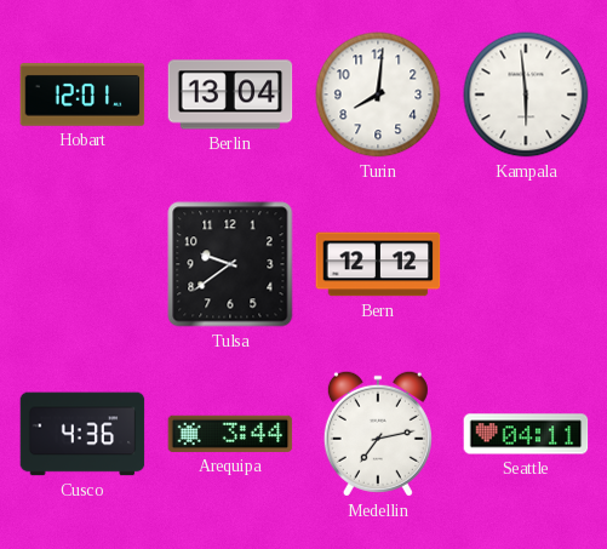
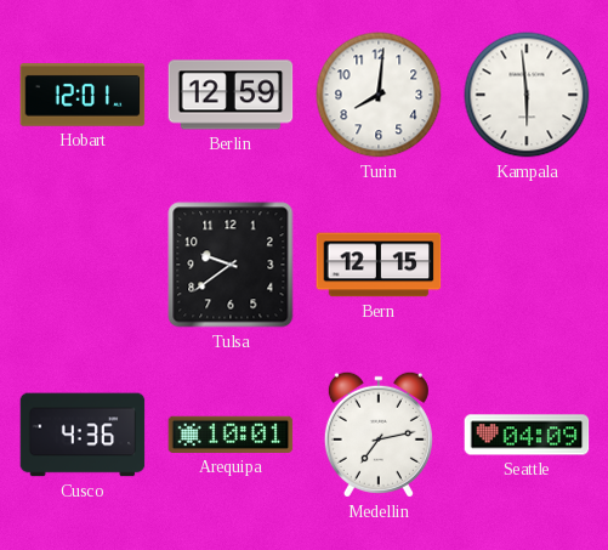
Berlin: 13:04 -> 12:59 (231, 95)
Bern: 12:12 -> 12:15 (379, 265)
Arequipa: 3:44 -> 10:01 (231, 435)
Seattle: 04:11 -> 04:09 (527, 435)
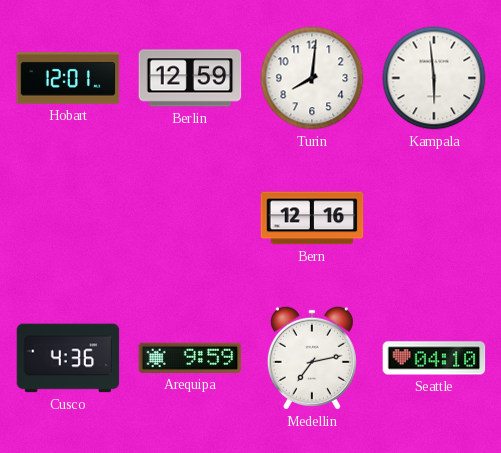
Tulsa: 9:39 -> none (231, 265)
Bern: 12:15 -> 12:16 (312, 218)
Arequipa: 10:01 -> 9:59 (190, 358)
Seattle: 04:09 -> 04:10 (434, 358)
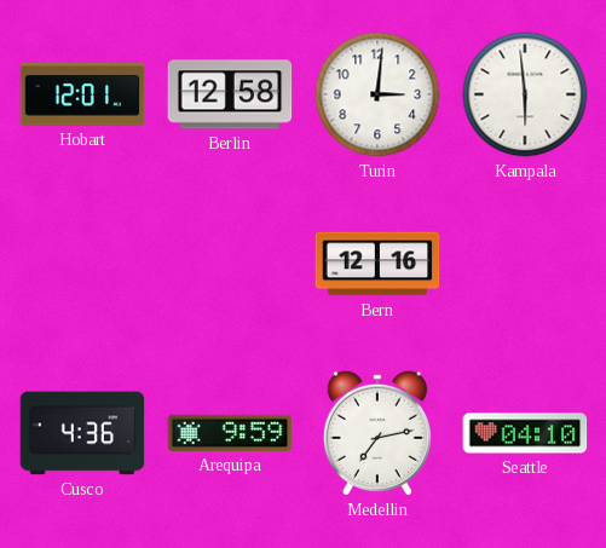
Berlin: 12:59 -> 12:58 (230, 94)
Turin: 8:01 -> 3:01 (377, 94)
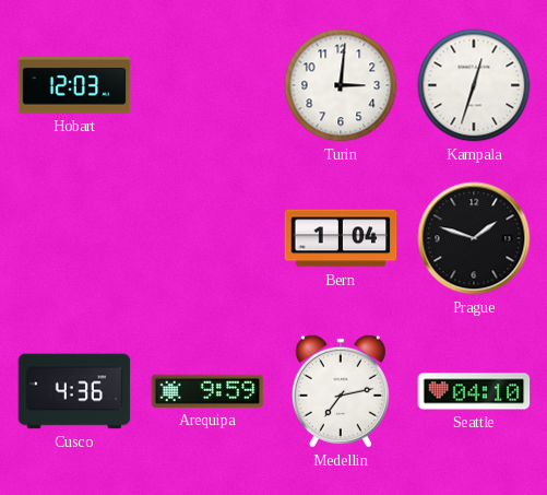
Hobart: 12:01 -> 12:03 (74, 85)
Berlin: 12:58 -> none (230, 94)
Kampala: 5:59 -> 12:33 (474, 85)
Bern: 12:16 -> 1:04 (341, 238)
Prague: none -> 1:48 (474, 238)
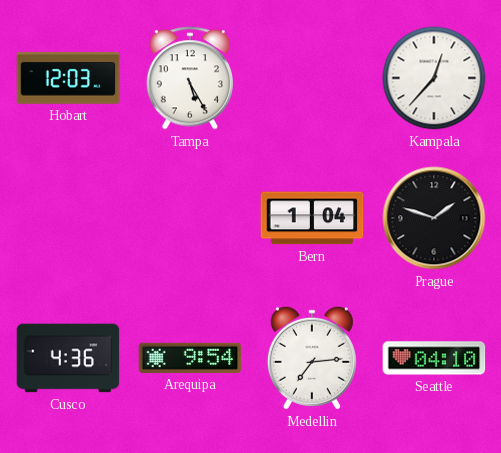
Tampa: none -> 5:25 (189, 78)
Turin: 3:01 -> none (341, 85)
Kampala: 12:33 -> 12:37 (434, 78)
Arequipa: 9:59 -> 9:54 (190, 358)
Medellin: 7:13 -> 7:14 (312, 358)
